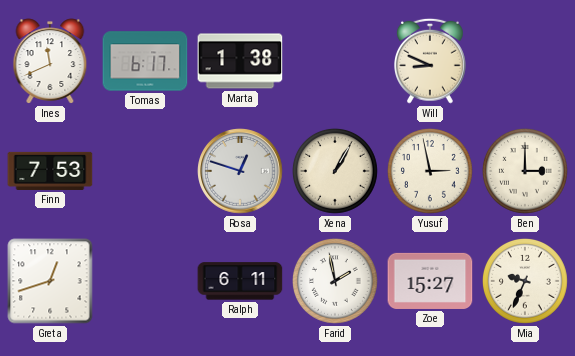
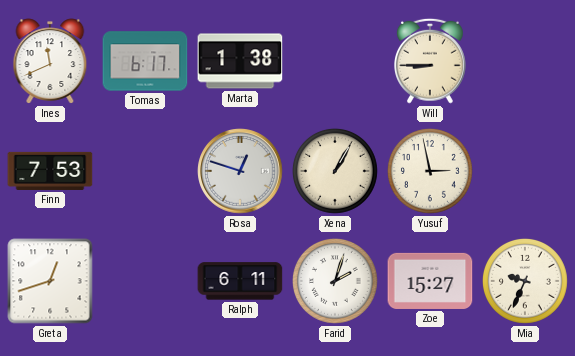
Will: 8:49 -> 8:45 (431, 61)
Ben: 3:00 -> none (526, 171)
Farid: 1:58 -> 2:03 (336, 281)
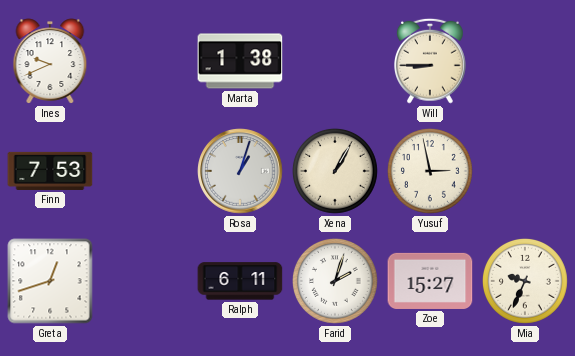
Ines: 11:41 -> 9:41 (50, 61)
Tomas: 6:17 -> none (145, 61)
Rosa: 12:48 -> 1:03 (240, 171)
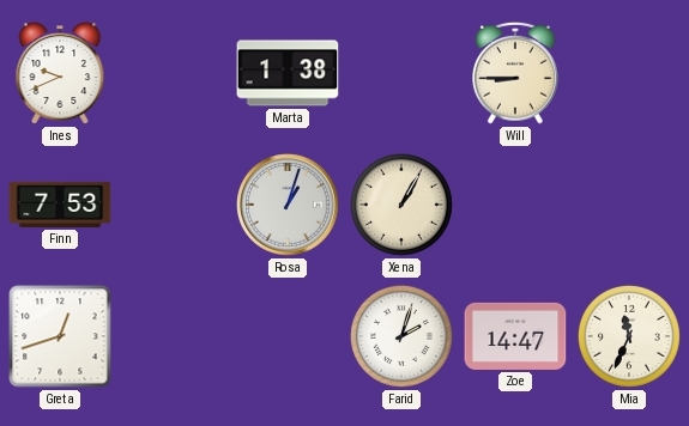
Yusuf: 2:58 -> none (431, 171)
Ralph: 6:11 -> none (240, 281)
Zoe: 15:27 -> 14:47 (515, 336)
Mia: 9:34 -> 11:34 (630, 336)
